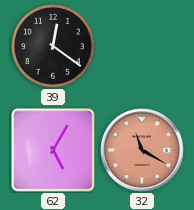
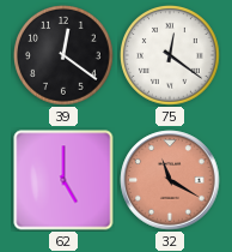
75: none -> 12:21 (171, 56)
62: 5:05 -> 5:00 (63, 180)
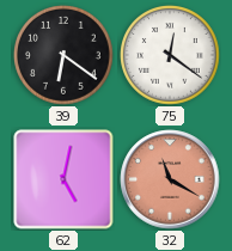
39: 12:21 -> 6:21 (65, 56)
62: 5:00 -> 5:02 (63, 179)
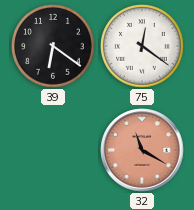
62: 5:02 -> none (63, 179)
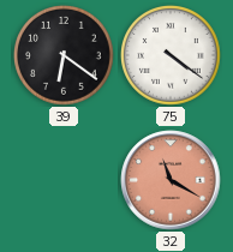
75: 12:21 -> 4:21 (172, 56)
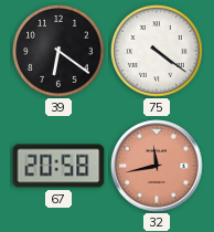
67: none -> 20:58 (58, 166)
32: 11:20 -> 11:43 (157, 166)
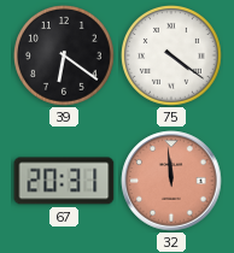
67: 20:58 -> 20:31 (64, 181)
32: 11:43 -> 11:59 (171, 181)
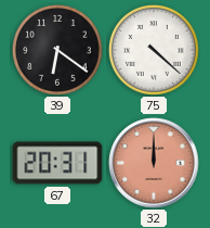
75: 4:21 -> 4:22 (155, 51)
32: 11:59 -> 12:00 (154, 163)
